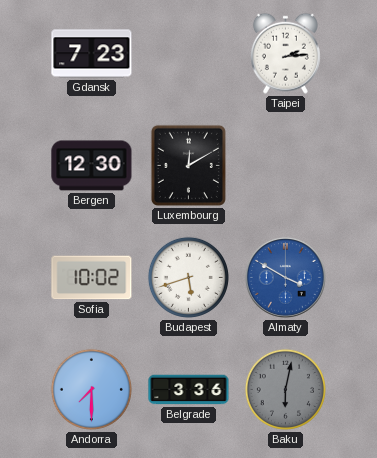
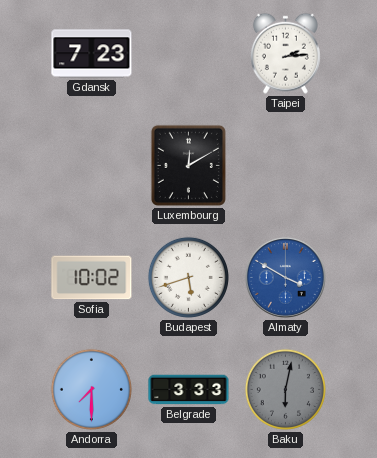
Bergen: 12:30 -> none (92, 166)
Belgrade: 3:36 -> 3:33 (189, 390)
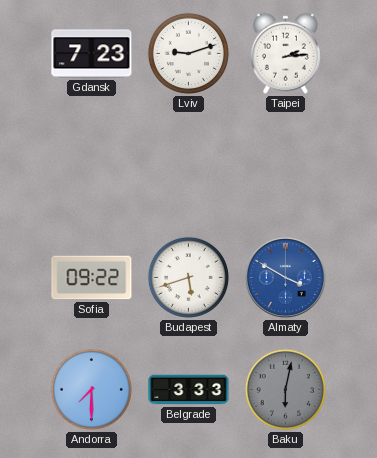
Lviv: none -> 9:12 (188, 53)
Luxembourg: 12:10 -> none (188, 165)
Sofia: 10:02 -> 09:22 (92, 278)
